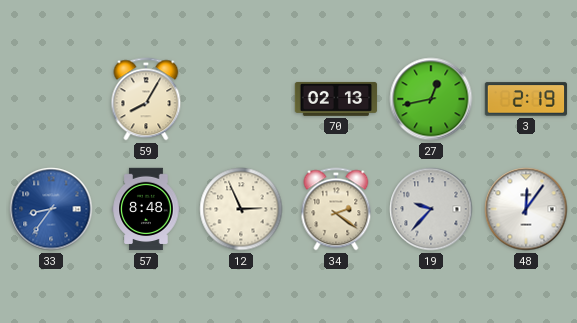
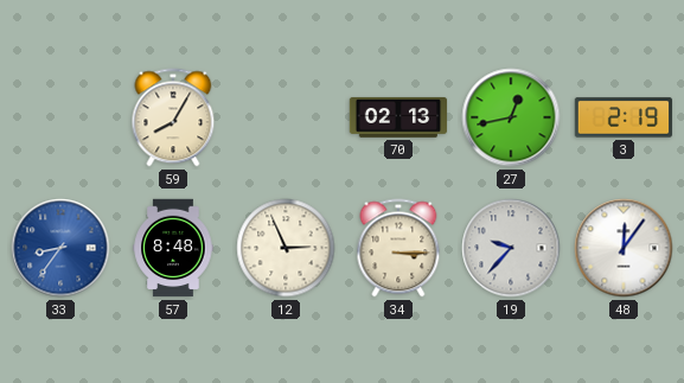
34: 2:21 -> 3:15 (398, 248)
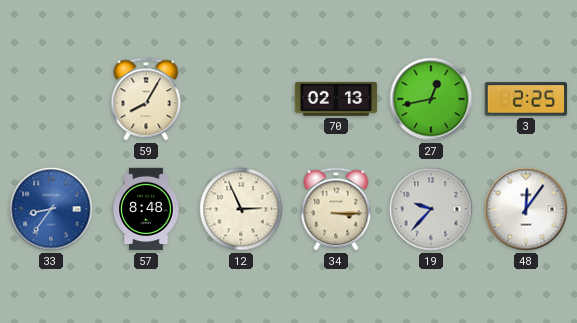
3: 2:19 -> 2:25 (526, 99)
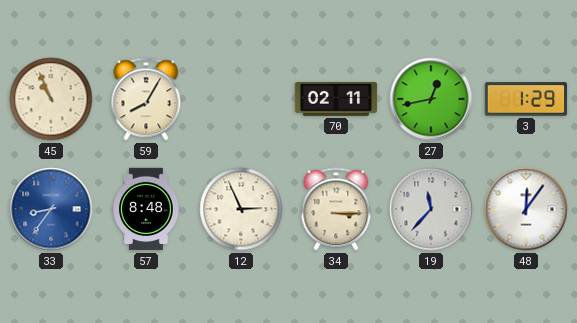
45: none -> 10:56 (51, 99)
70: 02:13 -> 02:11 (336, 99)
3: 2:25 -> 1:29 (526, 99)
19: 9:37 -> 11:37 (431, 209)
